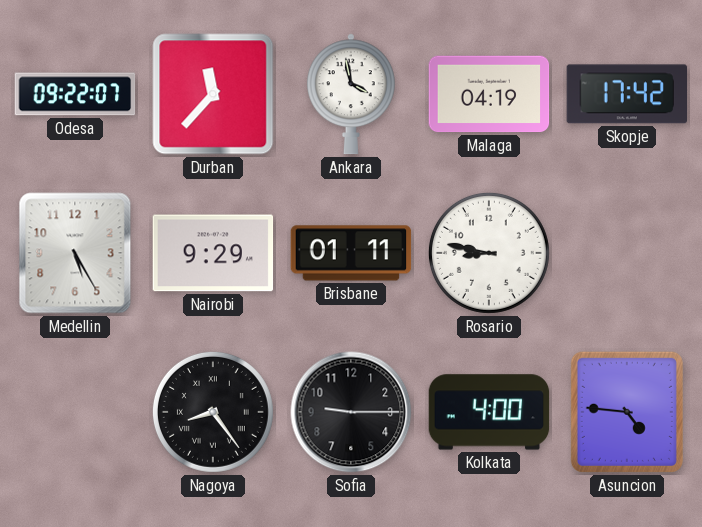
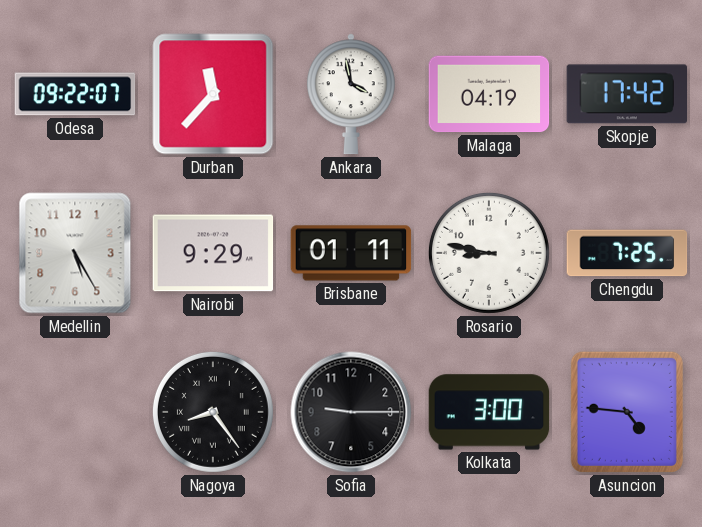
Chengdu: none -> 7:25 (627, 253)
Kolkata: 4:00 -> 3:00 (489, 412)
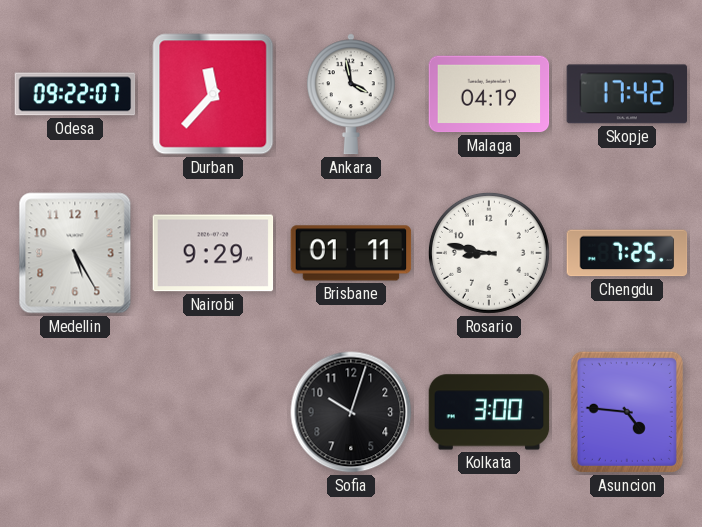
Nagoya: 8:24 -> none (213, 412)
Sofia: 9:15 -> 10:03 (351, 412)
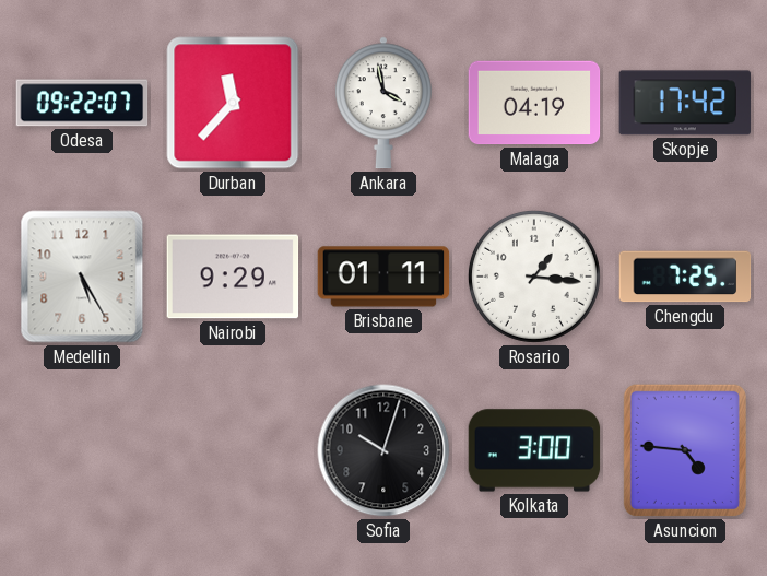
Rosario: 8:47 -> 1:16 (534, 277)
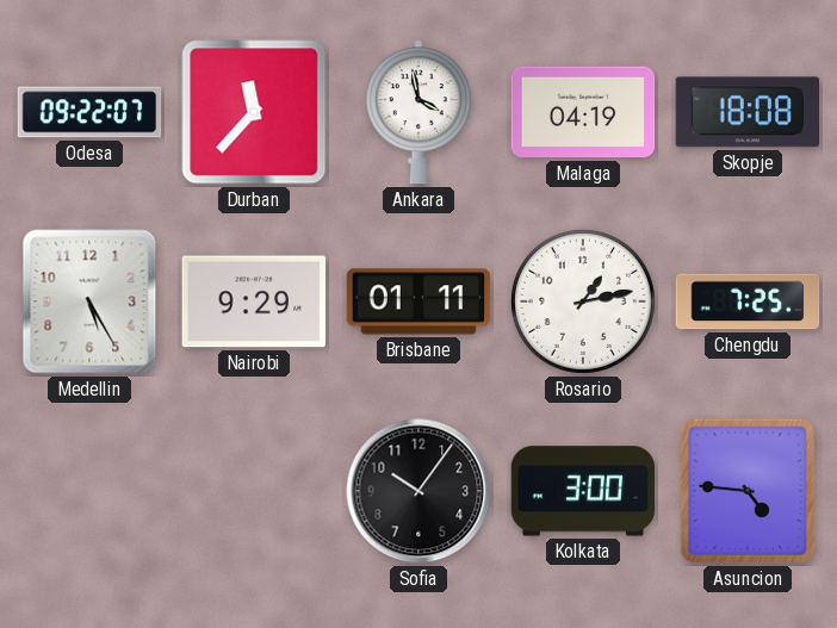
Skopje: 17:42 -> 18:08 (748, 112)
Rosario: 1:16 -> 1:13 (583, 301)
Sofia: 10:03 -> 10:06 (418, 491)
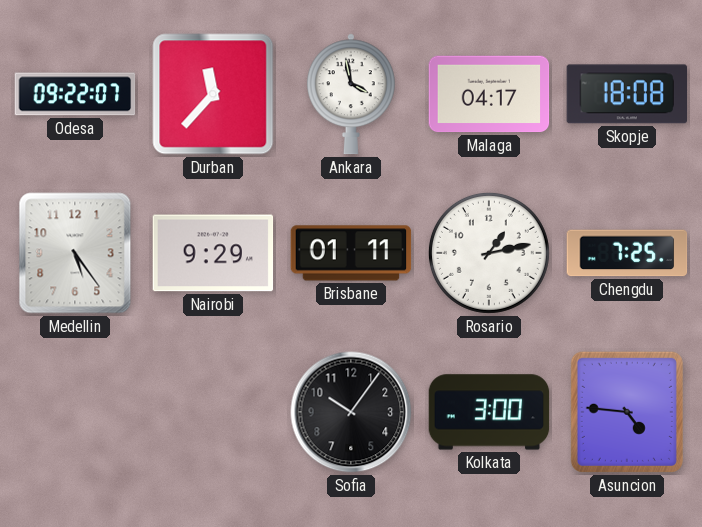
Malaga: 04:19 -> 04:17 (489, 94)
Medellin: 5:25 -> 5:24 (75, 253)
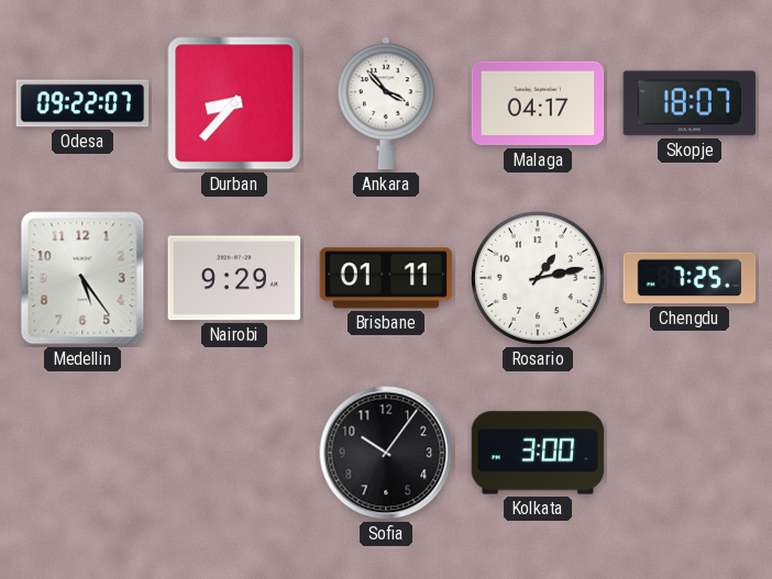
Durban: 11:37 -> 8:37 (234, 103)
Ankara: 3:58 -> 3:53 (386, 103)
Skopje: 18:08 -> 18:07 (690, 103)
Asuncion: 4:46 -> none (627, 412)
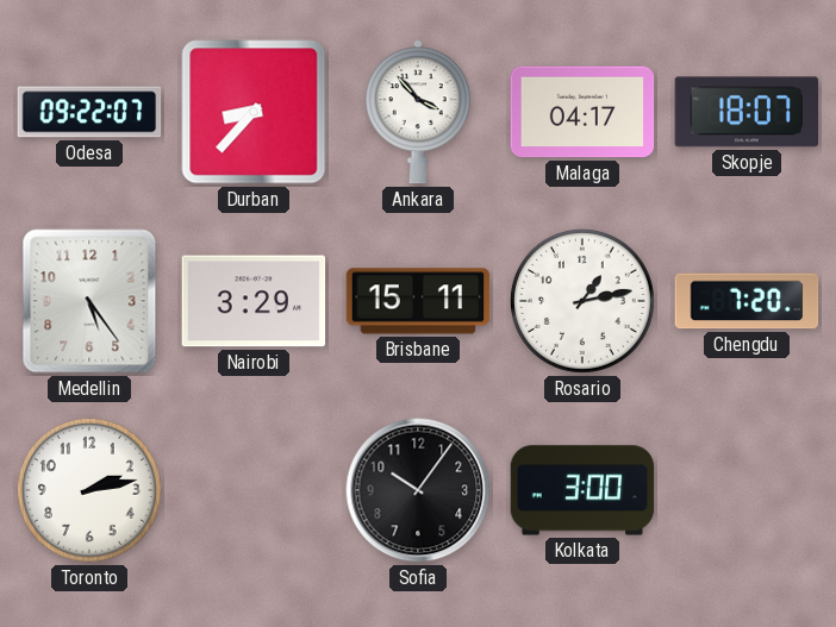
Nairobi: 9:29 -> 3:29 (254, 301)
Brisbane: 01:11 -> 15:11 (418, 301)
Chengdu: 7:25 -> 7:20 (747, 301)
Toronto: none -> 2:13 (89, 490)
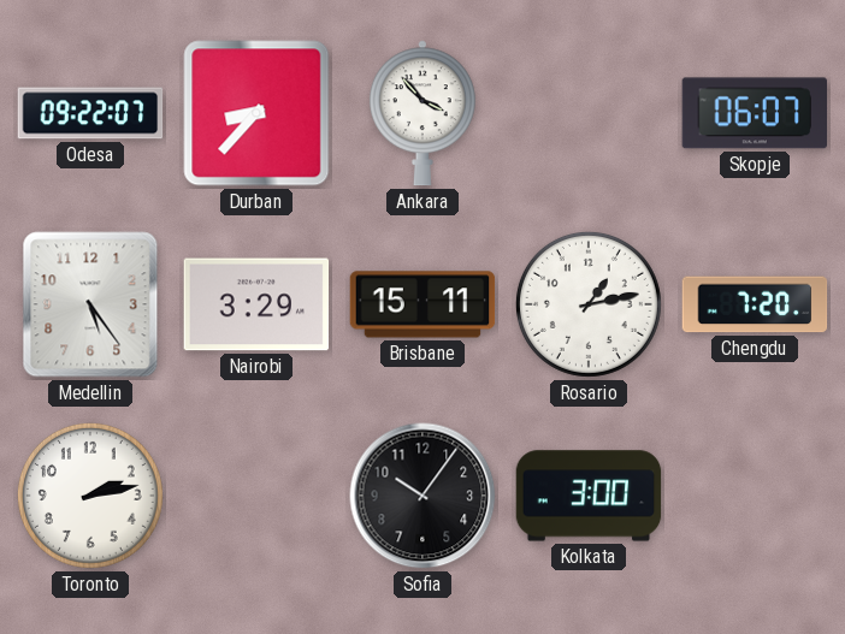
Malaga: 04:17 -> none (582, 112)
Skopje: 18:07 -> 06:07 (755, 113)
